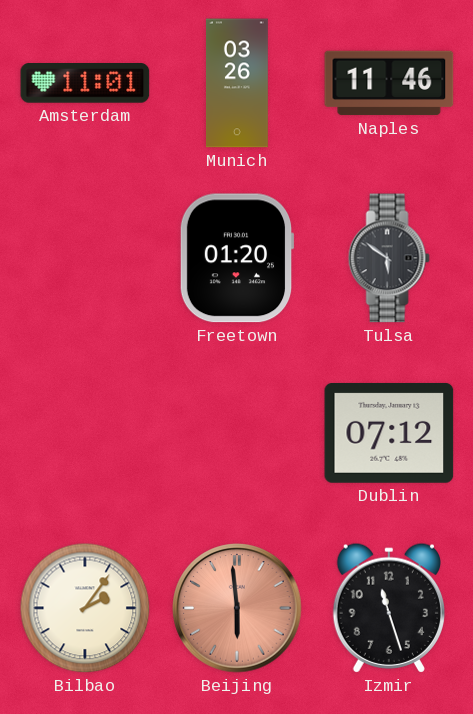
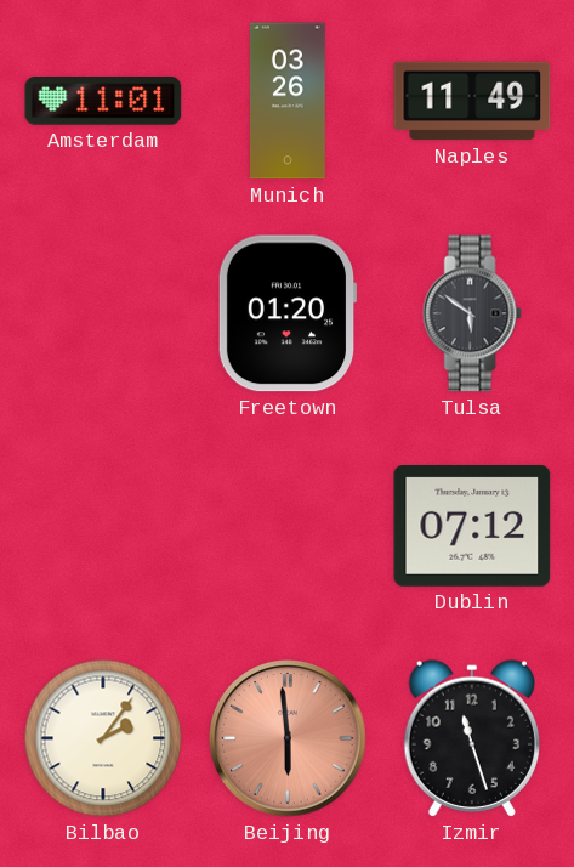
Naples: 11:46 -> 11:49 (472, 101)
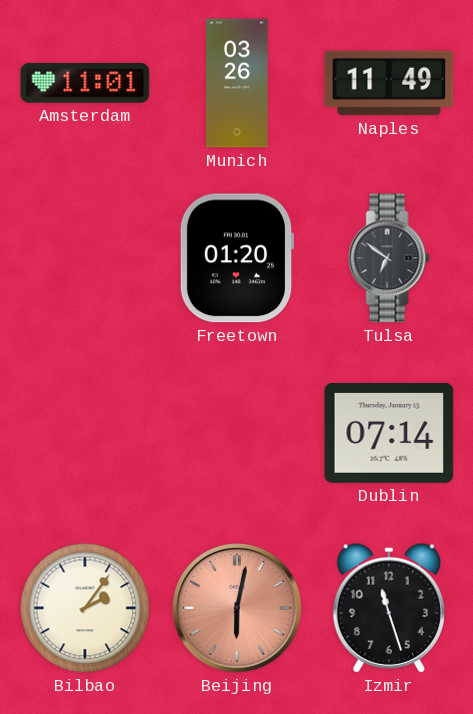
Tulsa: 5:51 -> 6:51 (389, 258)
Dublin: 07:12 -> 07:14 (389, 433)
Beijing: 5:59 -> 6:02 (237, 608)
